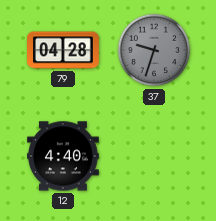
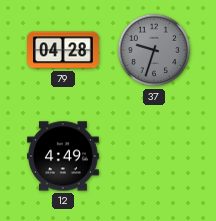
12: 4:40 -> 4:49 (64, 156)
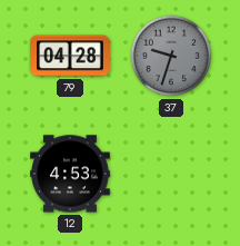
12: 4:49 -> 4:53 (71, 174)
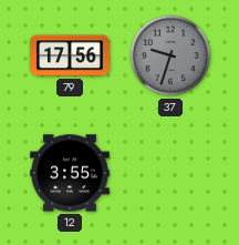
79: 04:28 -> 17:56 (71, 55)
12: 4:53 -> 3:55 (71, 173)
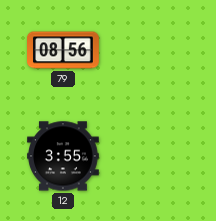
79: 17:56 -> 08:56 (64, 50)
37: 9:33 -> none (170, 55)
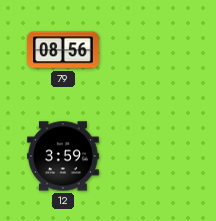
12: 3:55 -> 3:59 (64, 156)
